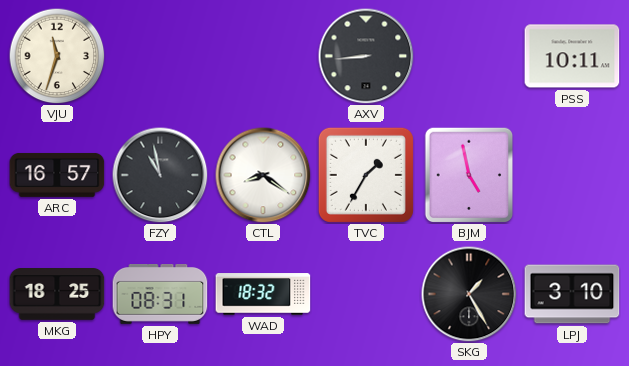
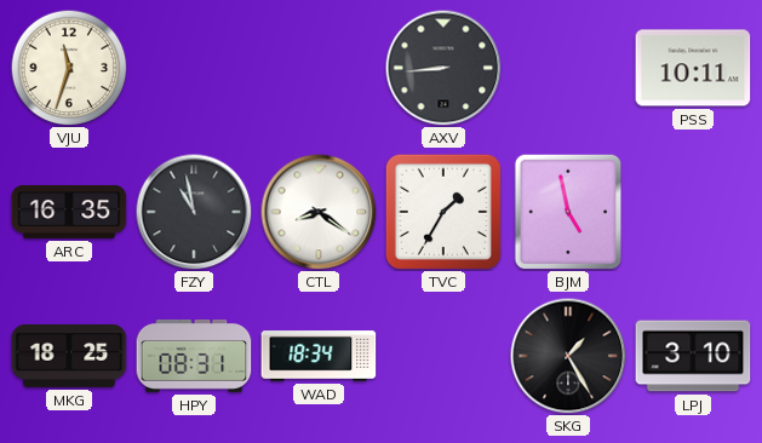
ARC: 16:57 -> 16:35 (69, 212)
WAD: 18:32 -> 18:34 (319, 356)
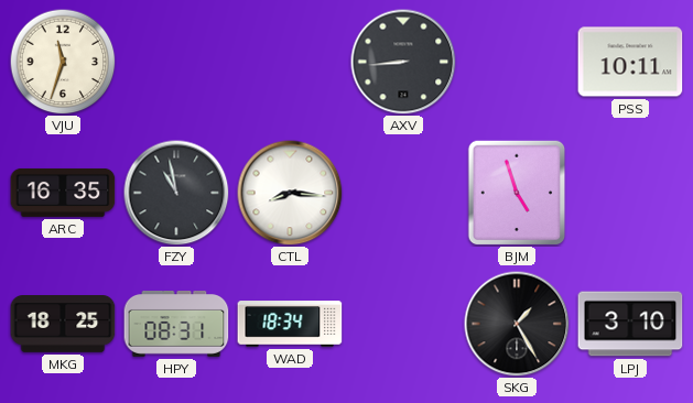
CTL: 8:21 -> 8:16 (290, 193)
TVC: 1:35 -> none (443, 212)
BJM: 4:58 -> 4:57 (517, 193)
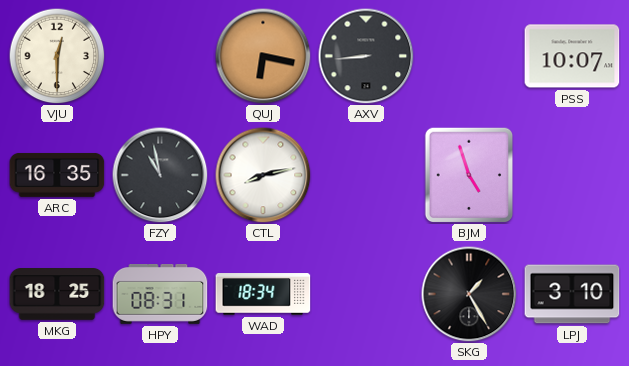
VJU: 11:33 -> 12:30 (57, 56)
QUJ: none -> 6:17 (263, 56)
PSS: 10:11 -> 10:07 (572, 56)
CTL: 8:16 -> 8:13 (263, 175)
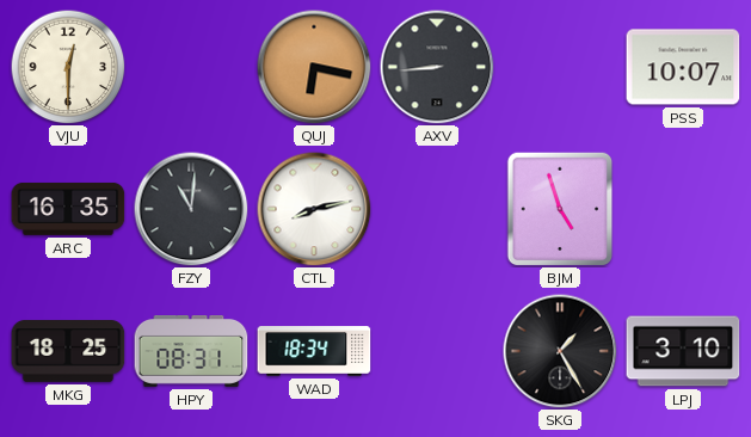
FZY: 10:58 -> 11:01 (191, 209)
